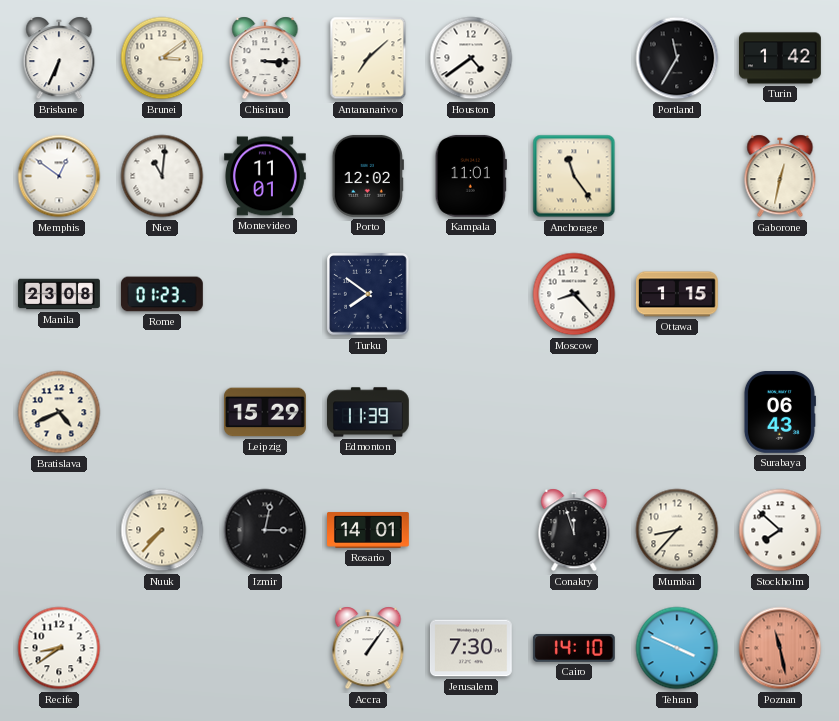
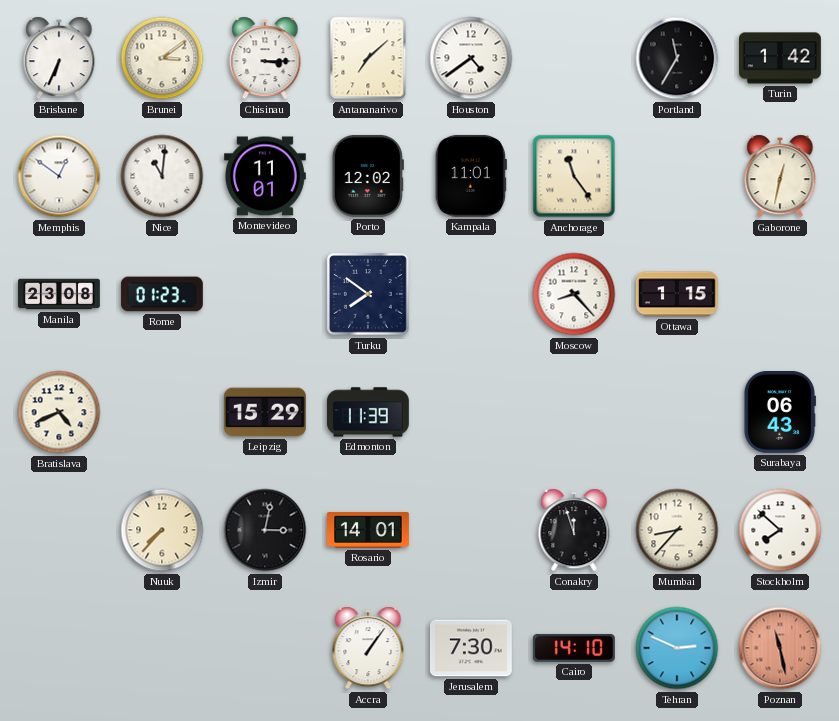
Recife: 8:39 -> none (59, 648)
Tehran: 3:49 -> 2:49 (677, 648)
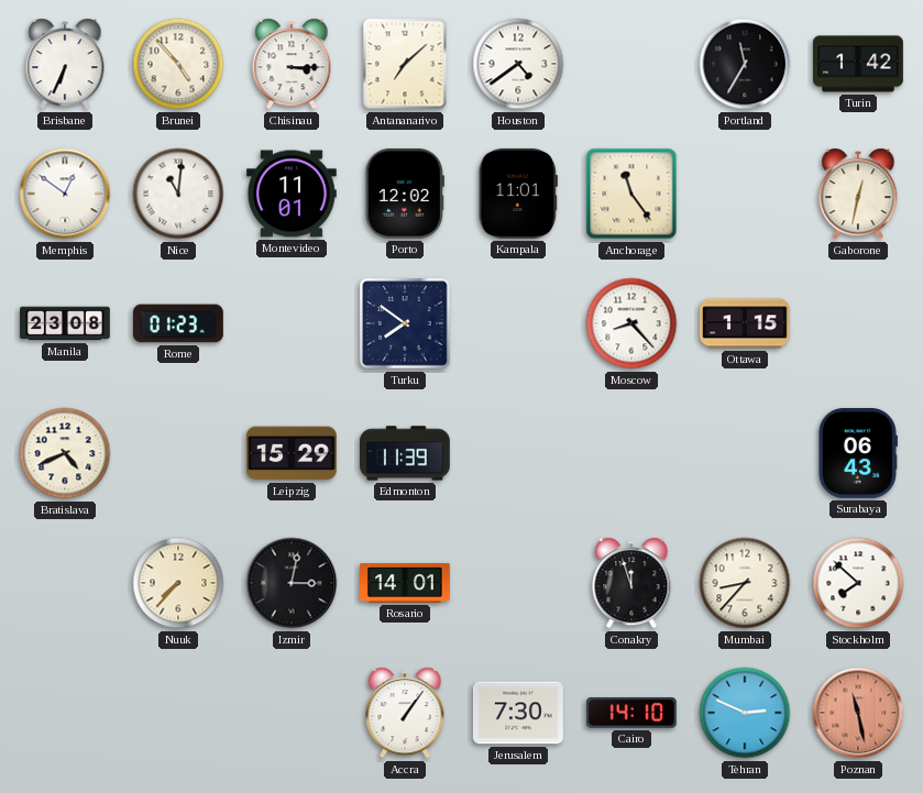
Brunei: 3:09 -> 4:53 (178, 64)
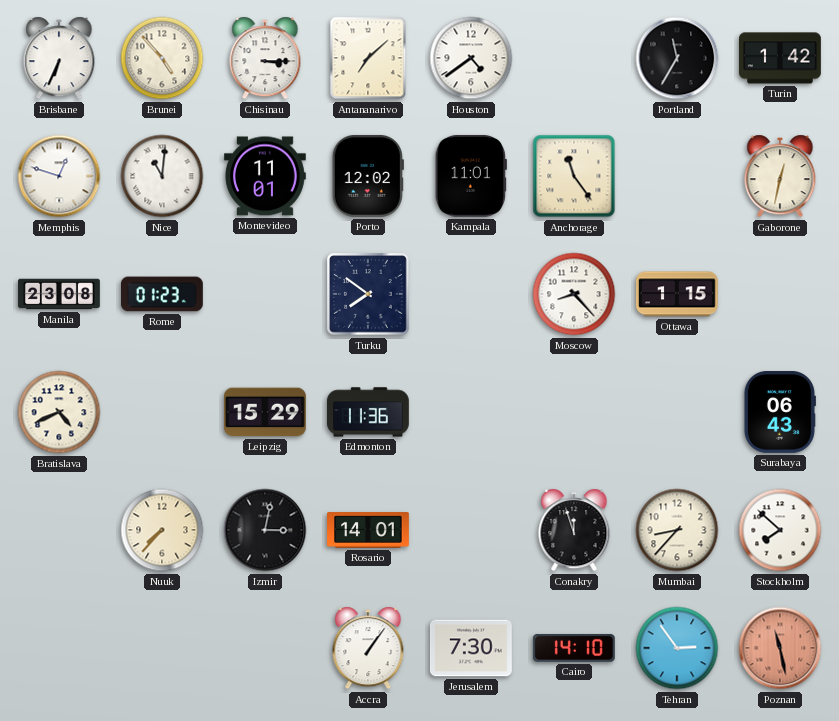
Memphis: 12:51 -> 12:48 (59, 176)
Edmonton: 11:39 -> 11:36 (369, 412)
Tehran: 2:49 -> 2:54 (677, 648)
